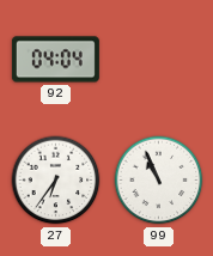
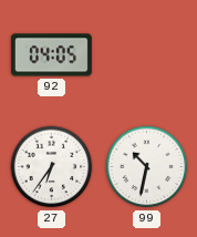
92: 04:04 -> 04:05 (51, 55)
99: 10:56 -> 10:32 (147, 167)
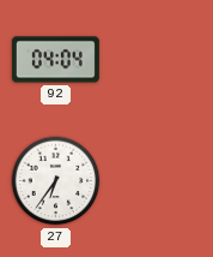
92: 04:05 -> 04:04 (55, 60)
99: 10:32 -> none (147, 167)
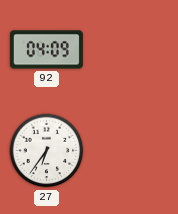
92: 04:04 -> 04:09 (46, 50)
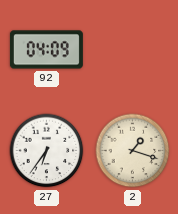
2: none -> 1:18 (133, 151)
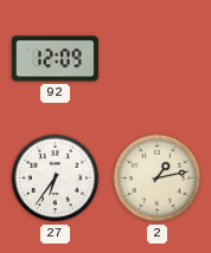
92: 04:09 -> 12:09 (55, 59)
2: 1:18 -> 1:13 (158, 179)
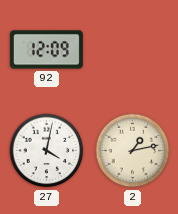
27: 6:36 -> 4:02 (47, 151)
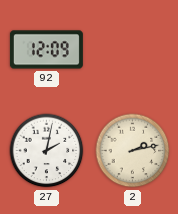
27: 4:02 -> 2:02 (47, 151)
2: 1:13 -> 2:13 (133, 151)
